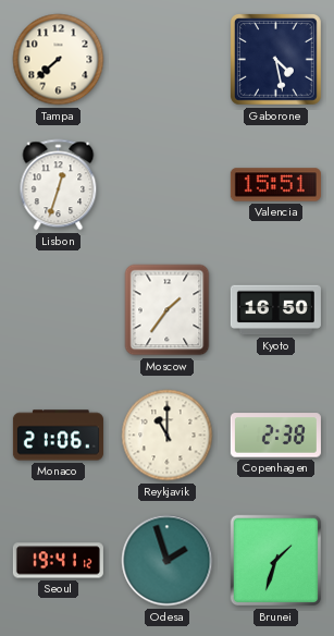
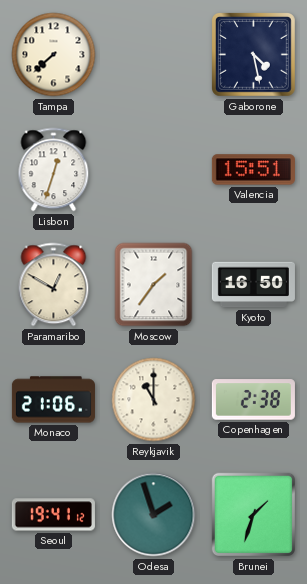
Paramaribo: none -> 12:50 (54, 285)
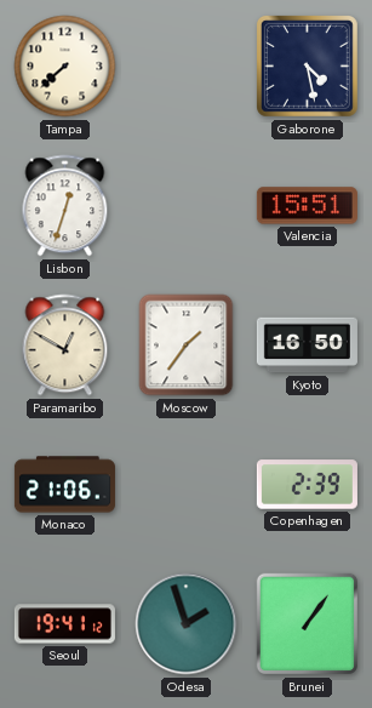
Reykjavik: 11:00 -> none (154, 400)
Copenhagen: 2:38 -> 2:39 (307, 485)
Brunei: 1:33 -> 1:06 (308, 624)
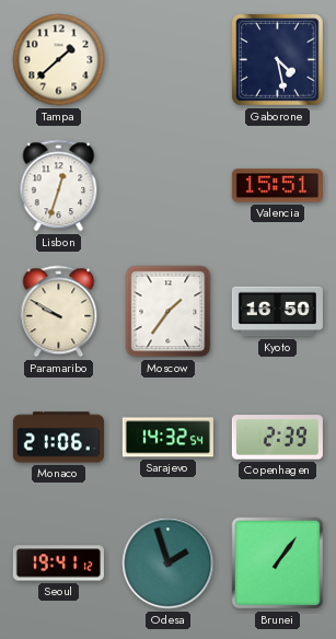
Tampa: 7:38 -> 1:38 (59, 60)
Paramaribo: 12:50 -> 9:50 (59, 312)
Sarajevo: none -> 14:32 (167, 438)
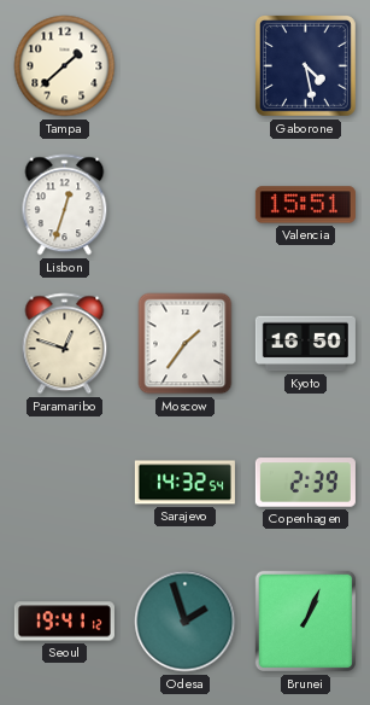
Paramaribo: 9:50 -> 12:48 (65, 344)
Monaco: 21:06 -> none (58, 438)
Brunei: 1:06 -> 1:04 (306, 622)
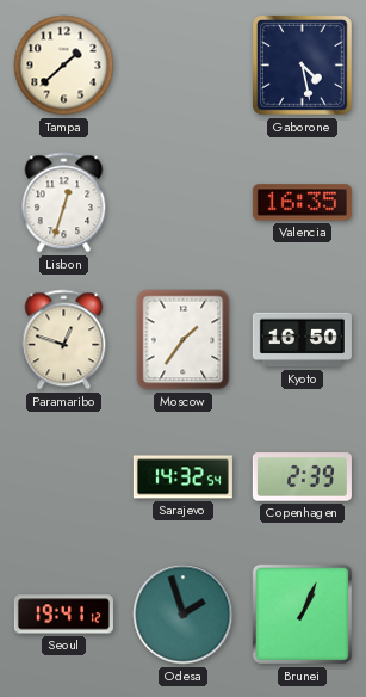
Valencia: 15:51 -> 16:35 (302, 203)
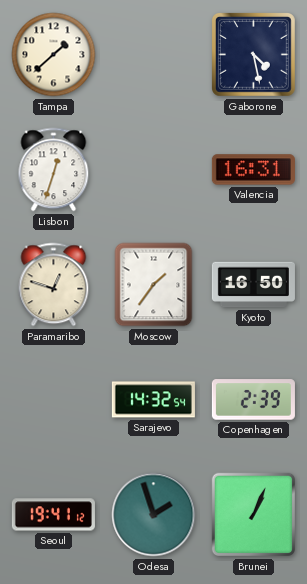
Valencia: 16:35 -> 16:31 (253, 170)
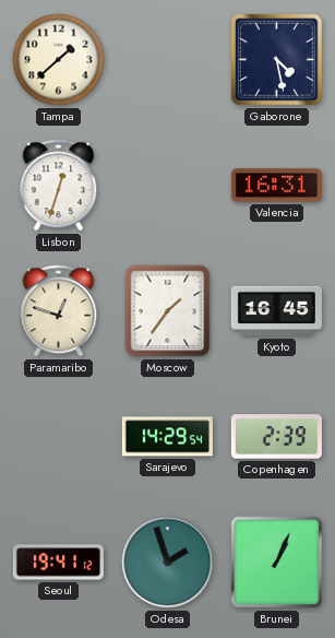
Kyoto: 16:50 -> 16:45 (276, 311)
Sarajevo: 14:32 -> 14:29 (167, 437)
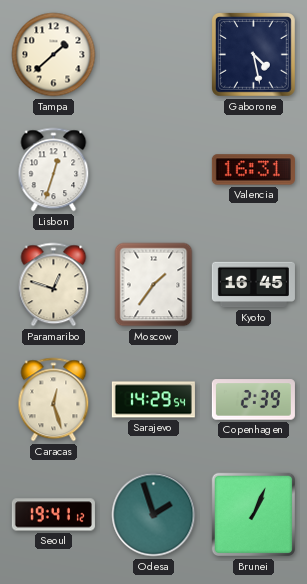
Caracas: none -> 12:27 (54, 400)
